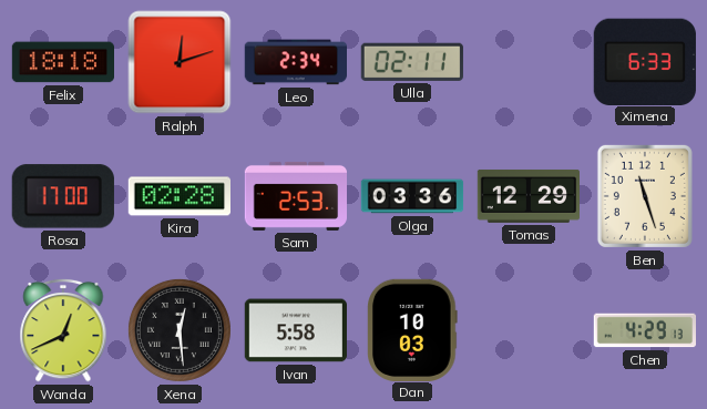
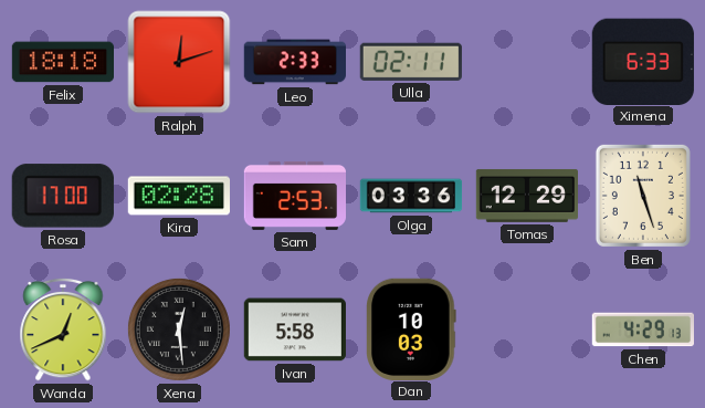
Leo: 2:34 -> 2:33 (294, 62)
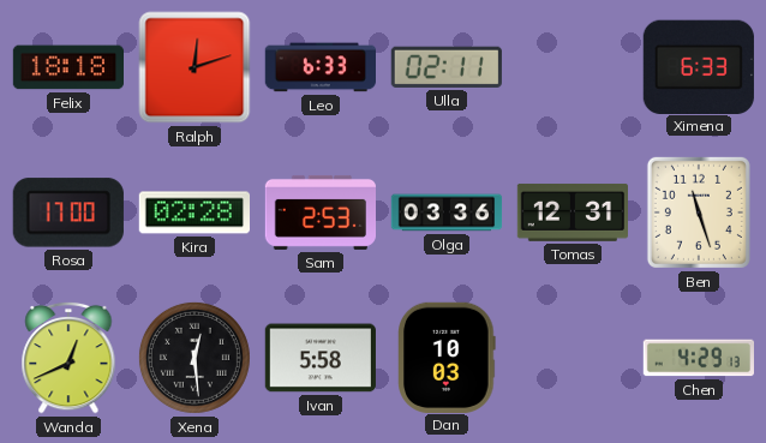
Leo: 2:33 -> 6:33 (319, 67)
Tomas: 12:29 -> 12:31 (571, 212)
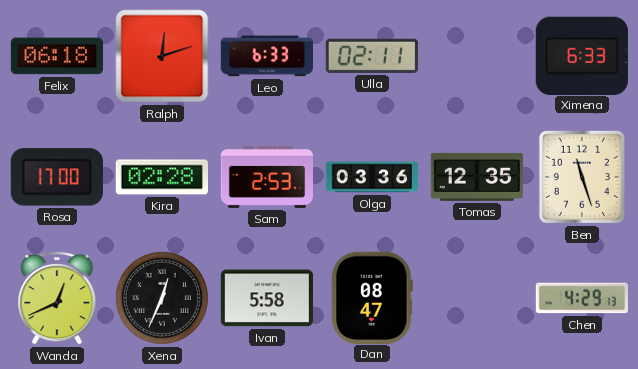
Felix: 18:18 -> 06:18 (56, 56)
Tomas: 12:31 -> 12:35 (476, 177)
Xena: 12:29 -> 12:34 (162, 298)
Dan: 10:03 -> 08:47 (372, 297)
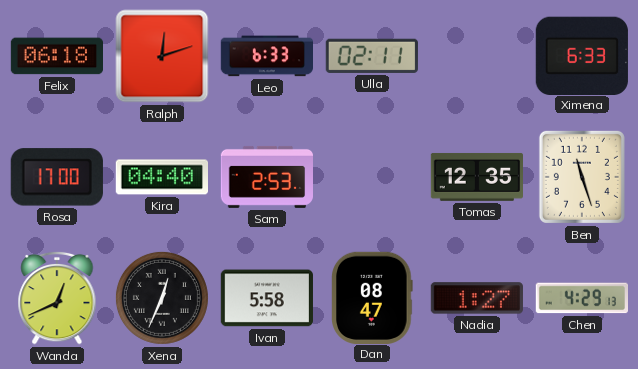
Kira: 02:28 -> 04:40 (161, 177)
Olga: 03:36 -> none (372, 177)
Nadia: none -> 1:27 (477, 298)
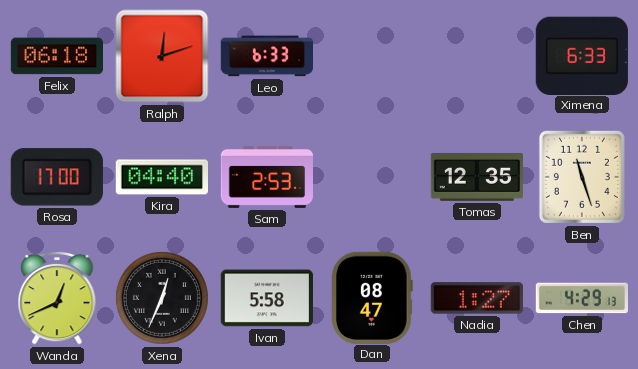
Ulla: 02:11 -> none (372, 56)
